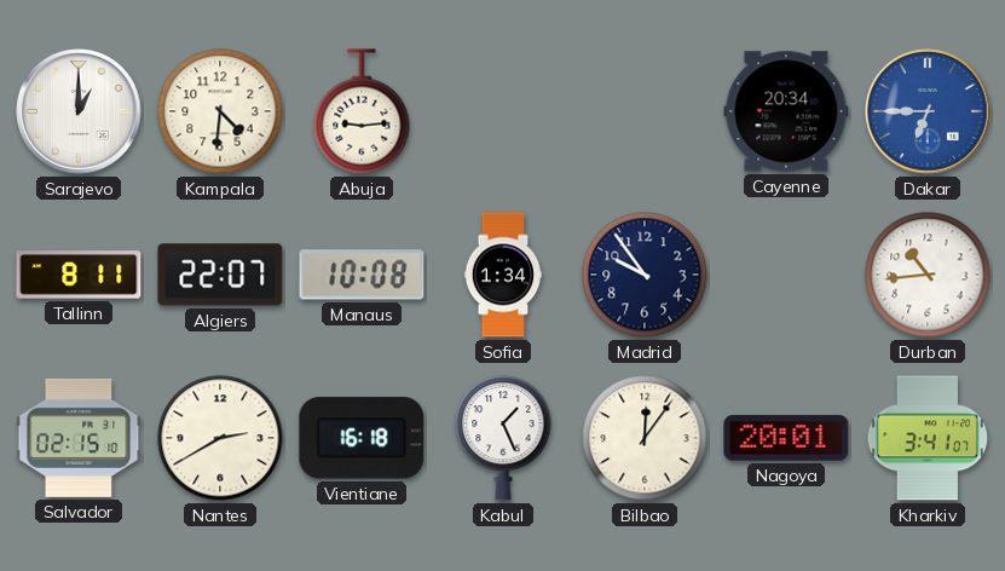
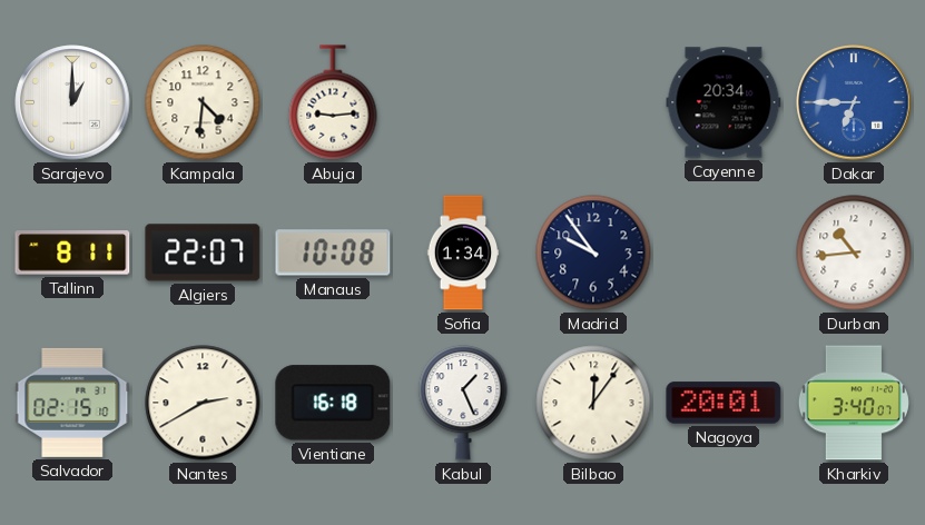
Kharkiv: 3:41 -> 3:40 (854, 403)
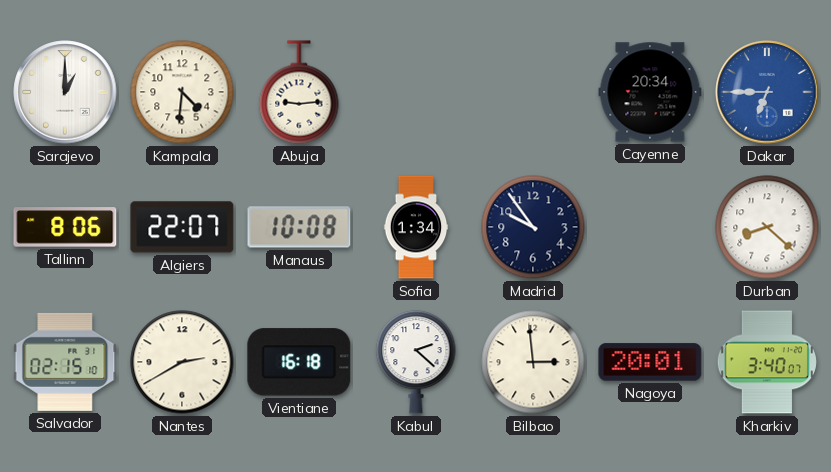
Tallinn: 8:11 -> 8:06 (65, 227)
Durban: 10:44 -> 8:22 (767, 227)
Kabul: 1:26 -> 2:22 (416, 362)
Bilbao: 12:06 -> 2:59 (533, 362)
